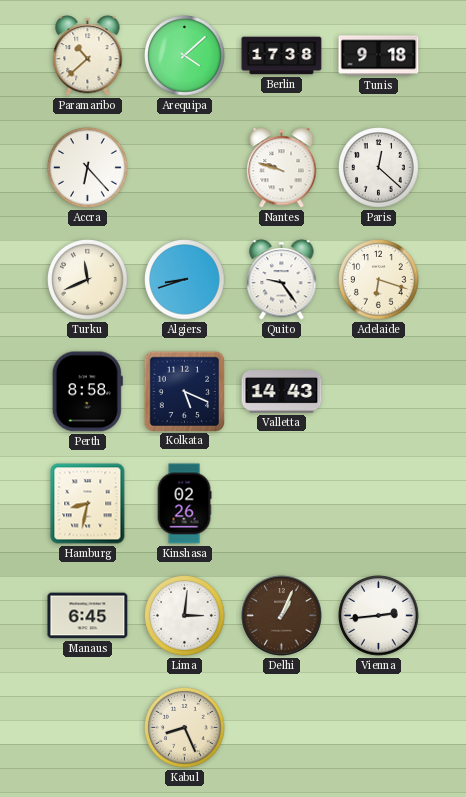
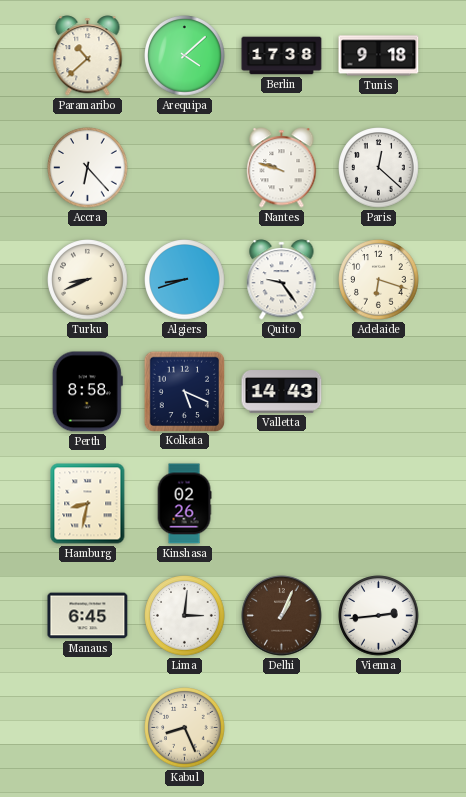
Turku: 11:41 -> 8:41 (88, 280)
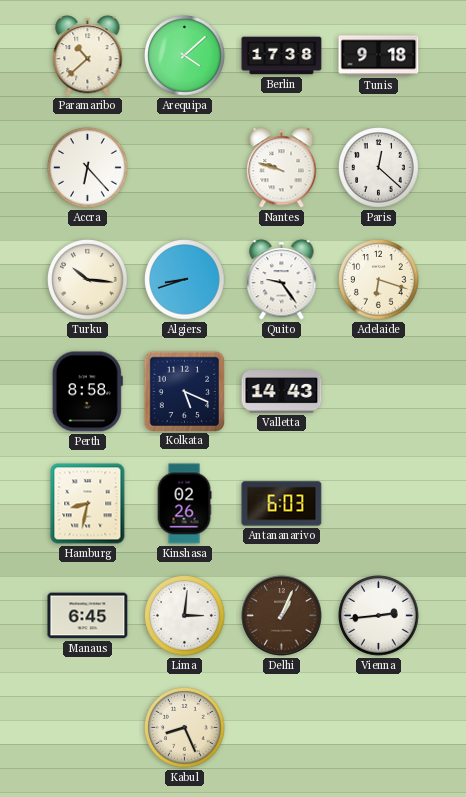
Turku: 8:41 -> 10:16 (88, 280)
Antananarivo: none -> 6:03 (282, 504)
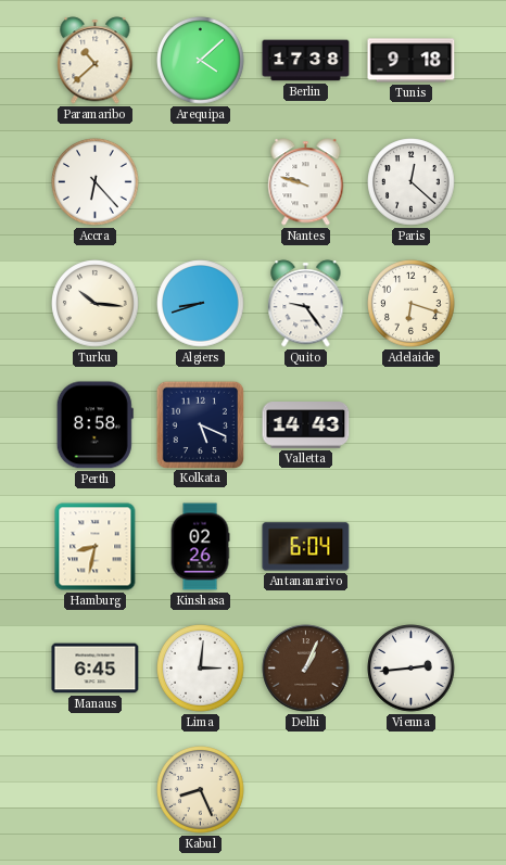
Antananarivo: 6:03 -> 6:04 (306, 547)
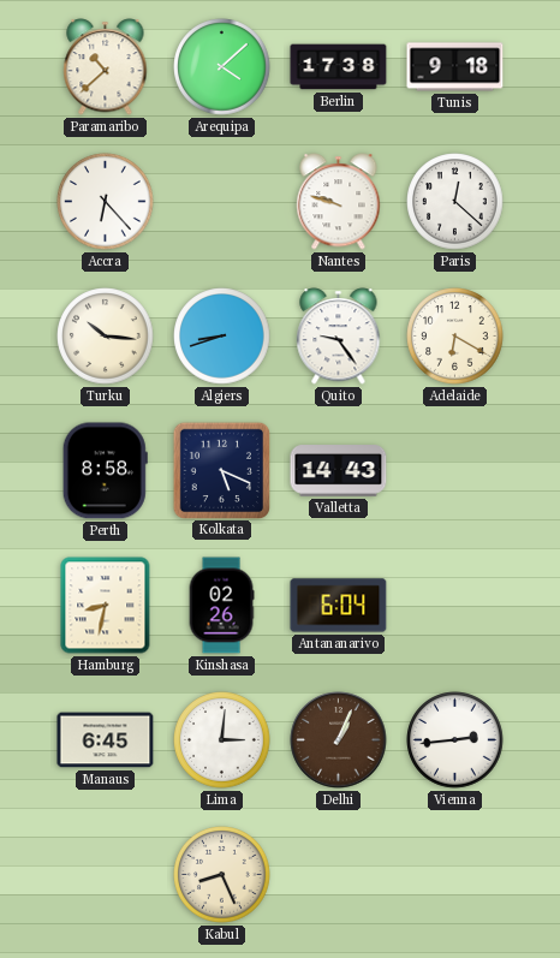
Adelaide: 6:18 -> 6:20 (455, 337)
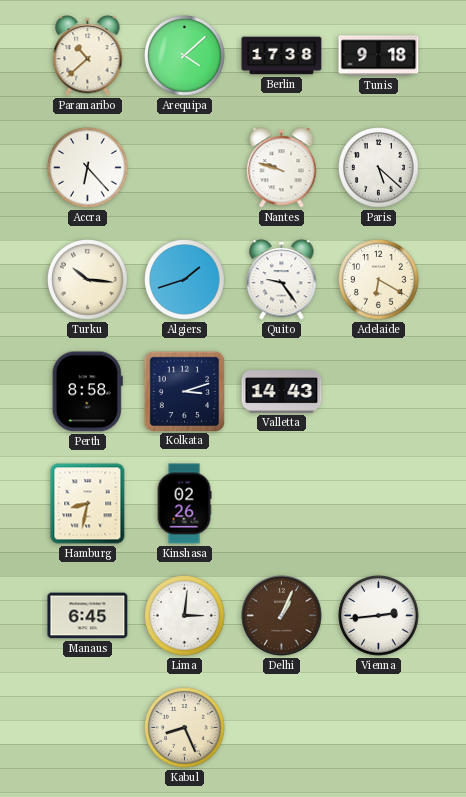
Paris: 12:22 -> 5:22 (379, 168)
Algiers: 8:42 -> 1:42 (185, 280)
Kolkata: 5:19 -> 3:12 (184, 391)
Antananarivo: 6:04 -> none (339, 606)
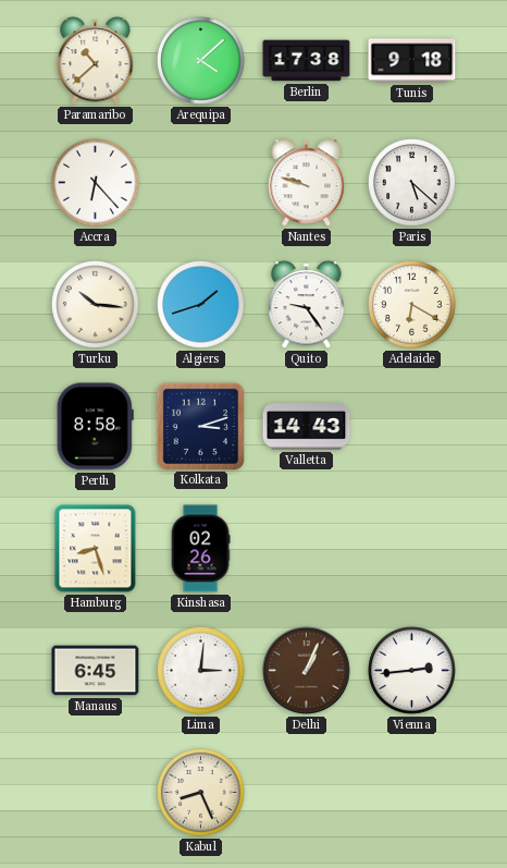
Hamburg: 8:32 -> 8:27 (96, 549)
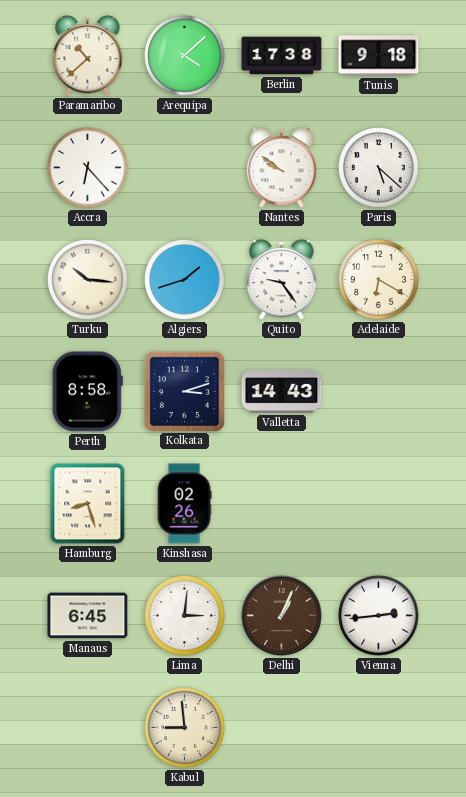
Nantes: 9:48 -> 9:51 (282, 168)
Kabul: 8:26 -> 8:59 (185, 728)
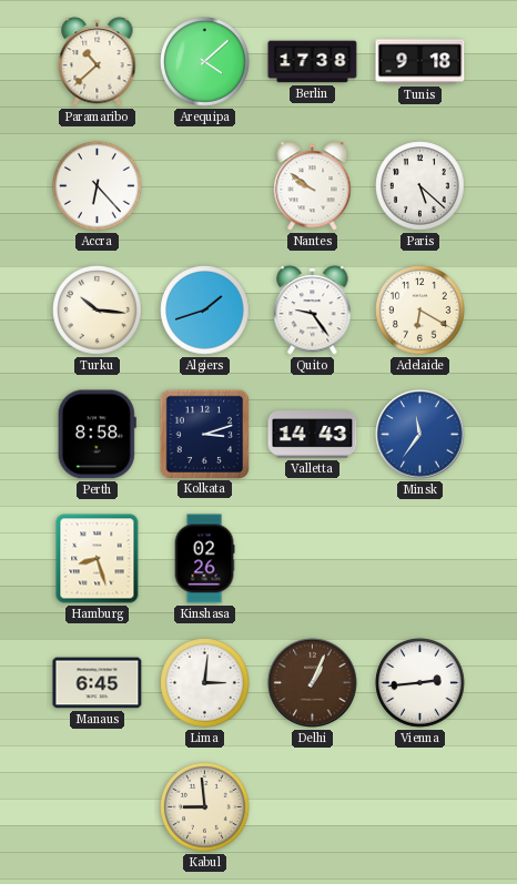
Minsk: none -> 11:36 (420, 435)
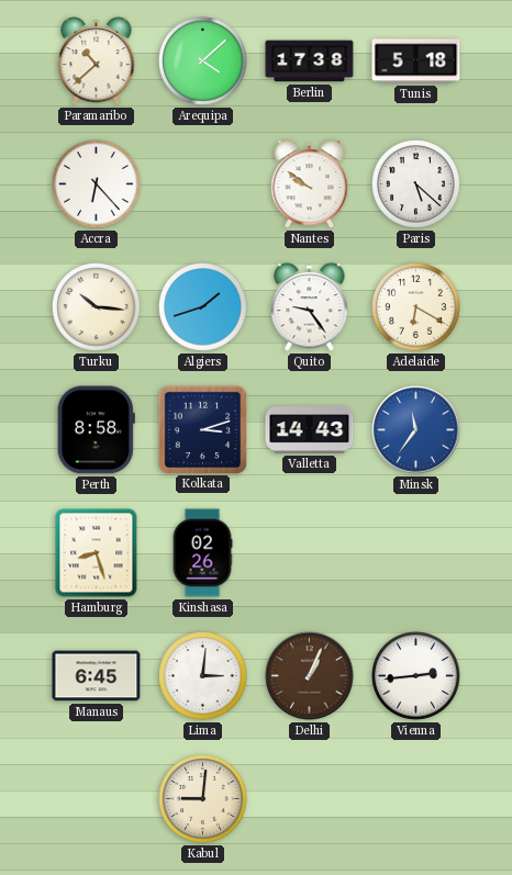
Tunis: 9:18 -> 5:18 (416, 61)
Kabul: 8:59 -> 9:01 (203, 799)
